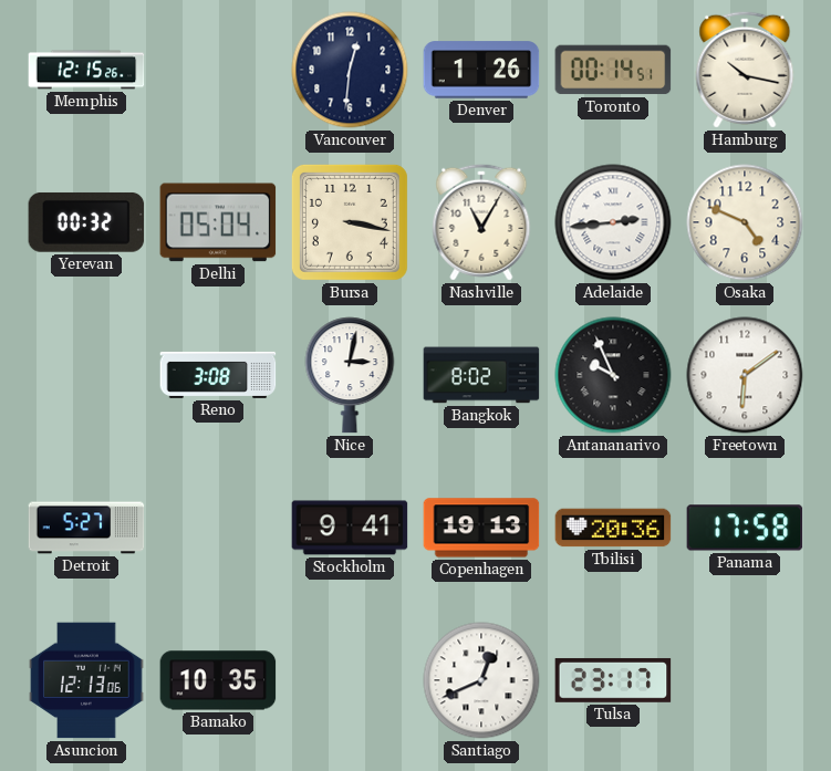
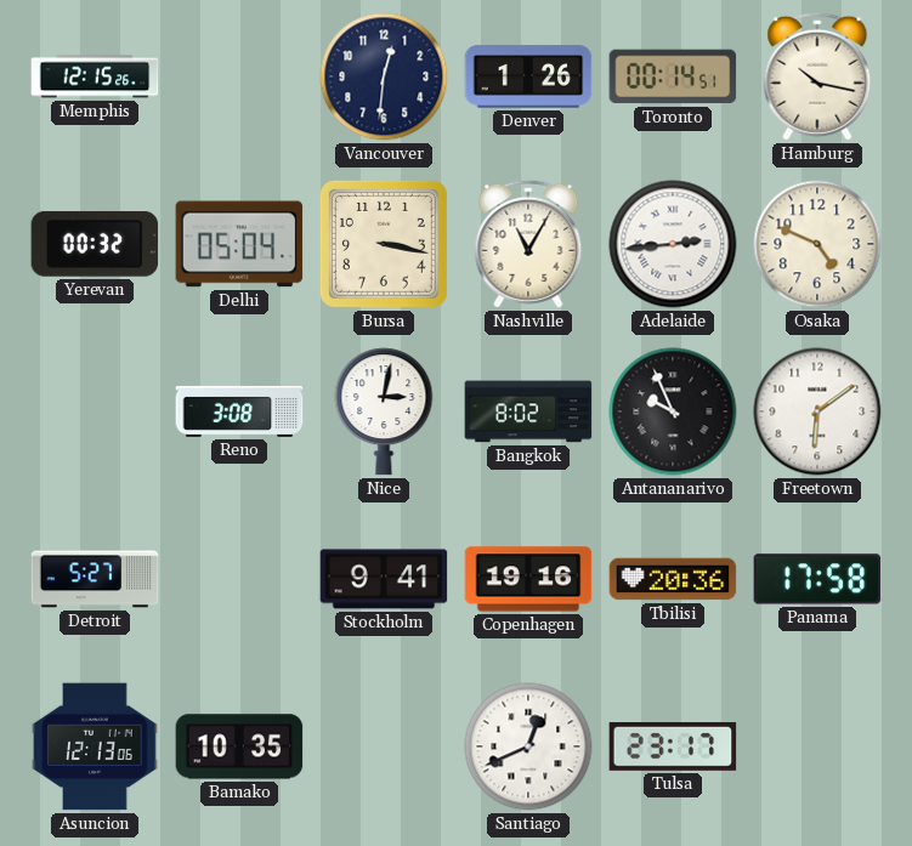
Copenhagen: 19:13 -> 19:16 (528, 579)
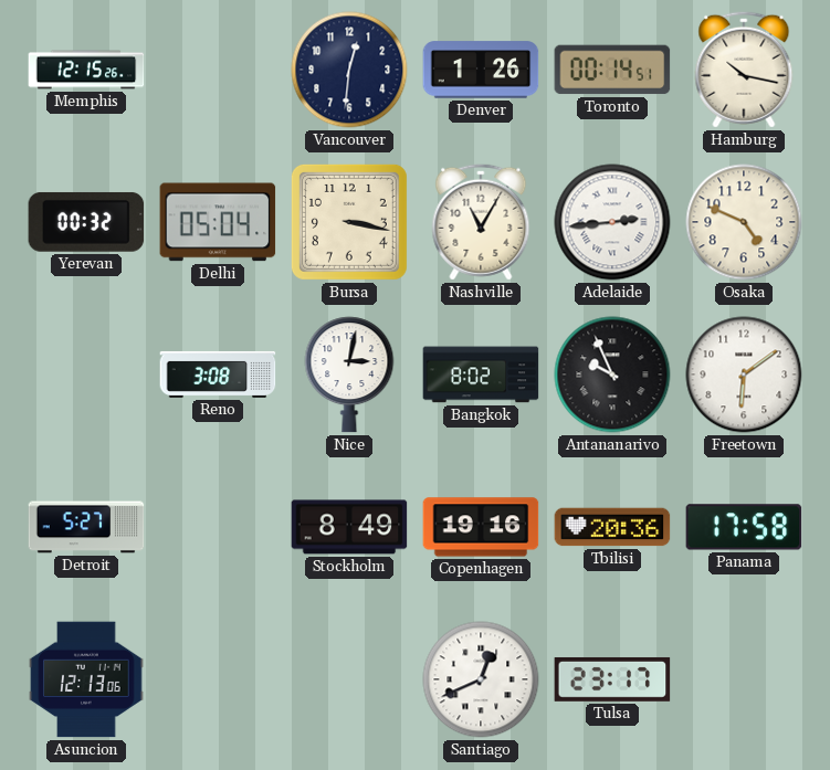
Stockholm: 9:41 -> 8:49 (349, 527)
Bamako: 10:35 -> none (239, 746)
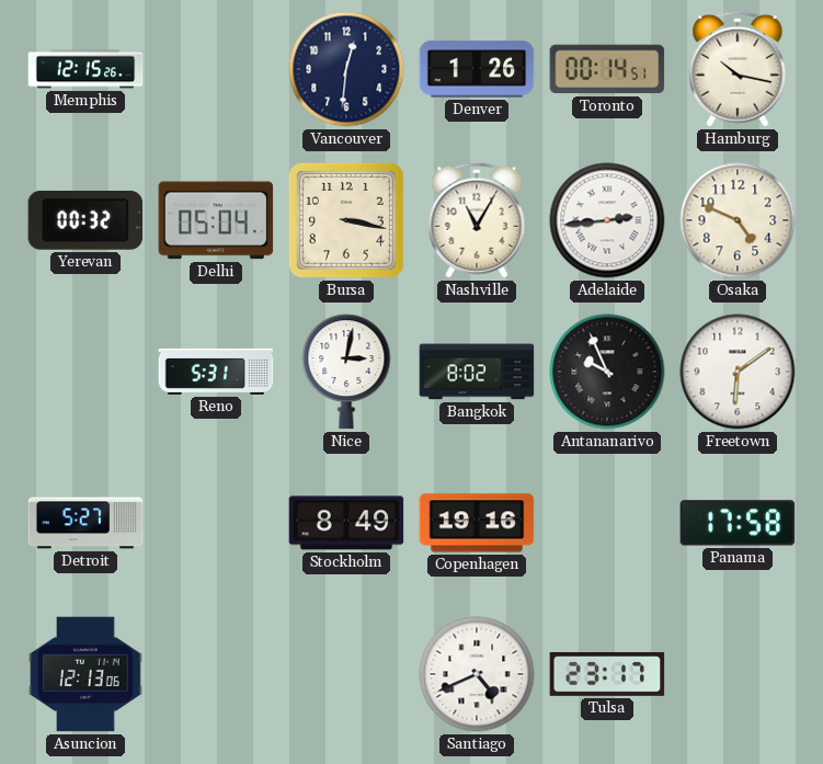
Reno: 3:08 -> 5:31 (216, 372)
Tbilisi: 20:36 -> none (612, 527)
Santiago: 12:41 -> 4:41 (477, 674)
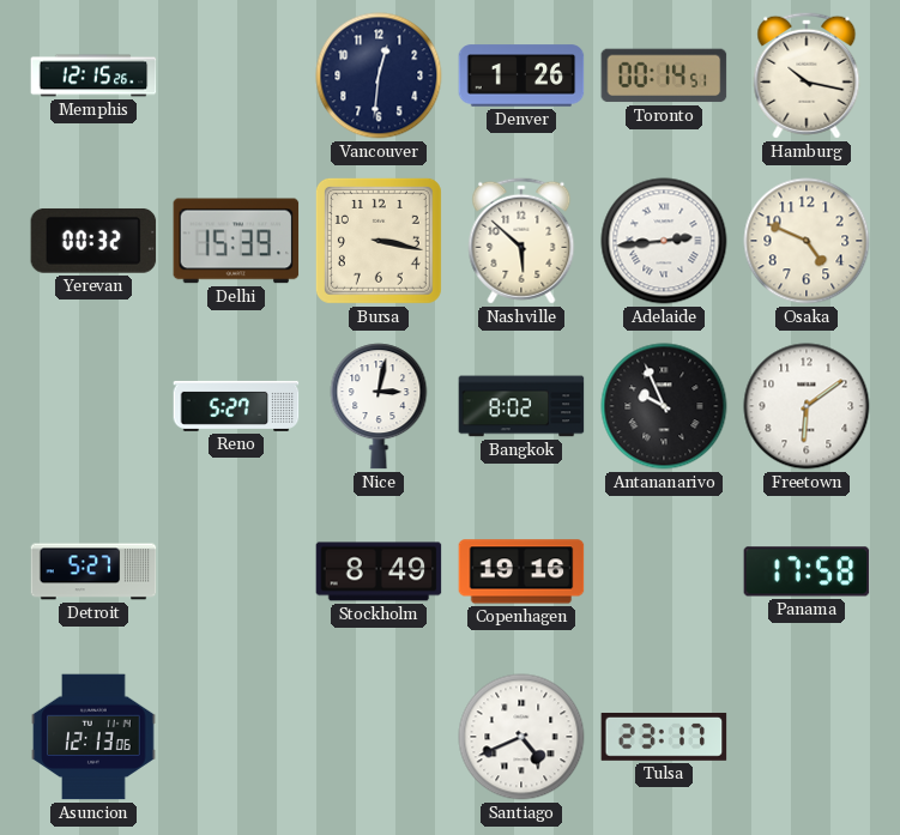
Delhi: 05:04 -> 15:39 (236, 241)
Nashville: 11:05 -> 5:52 (521, 241)
Reno: 5:31 -> 5:27 (236, 406)
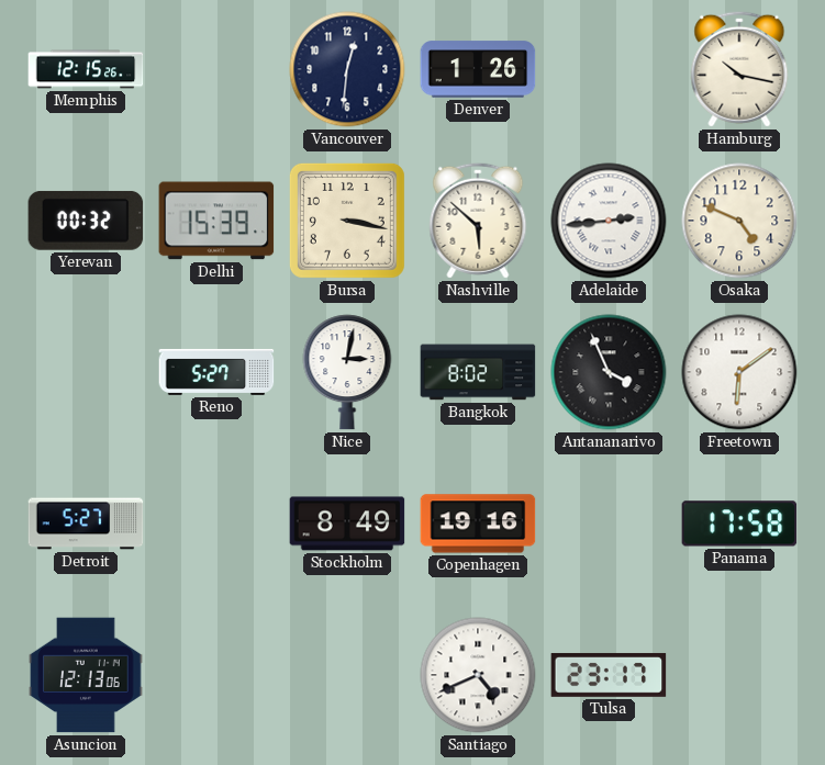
Toronto: 00:14 -> none (664, 75)
Antananarivo: 9:56 -> 3:56 (609, 372)
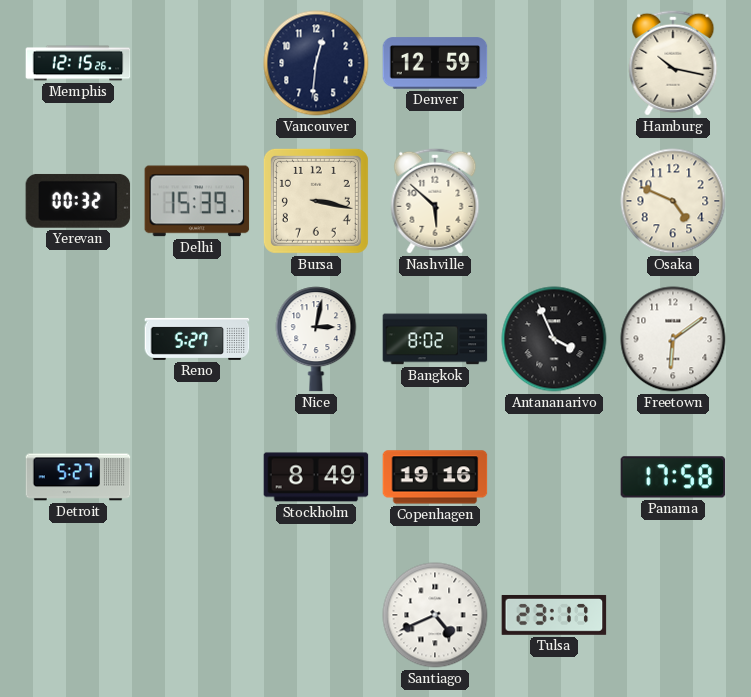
Denver: 1:26 -> 12:59 (435, 63)
Adelaide: 2:44 -> none (609, 221)
Asuncion: 12:13 -> none (86, 675)
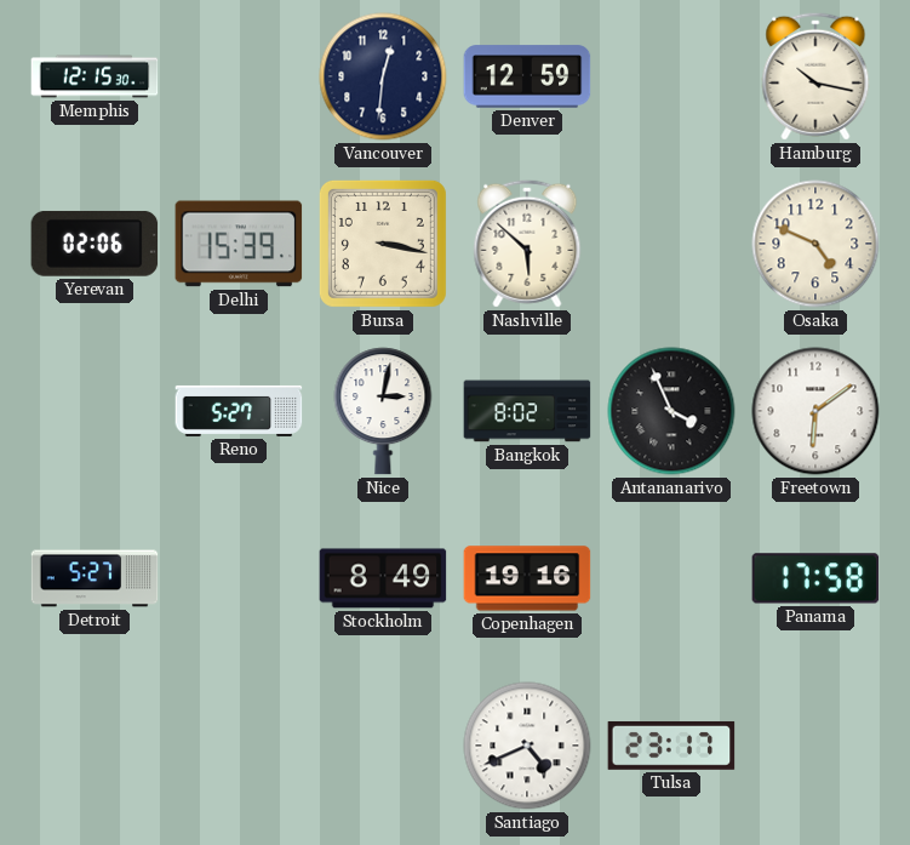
Memphis: 12:15:26 -> 12:15:30 (95, 76)
Yerevan: 00:32 -> 02:06 (95, 244)
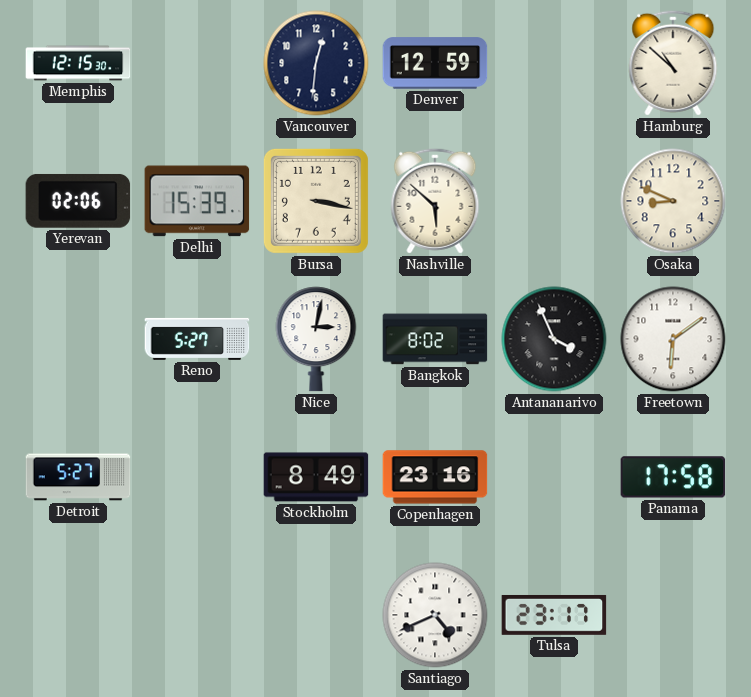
Hamburg: 10:17 -> 10:52 (673, 63)
Osaka: 4:49 -> 8:49 (673, 201)
Copenhagen: 19:16 -> 23:16 (435, 477)
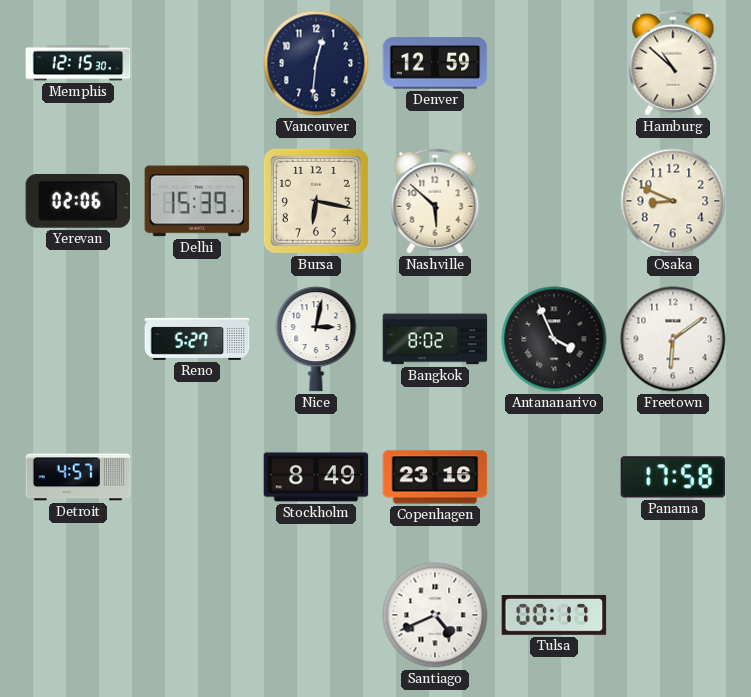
Bursa: 3:17 -> 6:17 (316, 201)
Detroit: 5:27 -> 4:57 (78, 477)
Tulsa: 23:17 -> 00:17 (554, 615)
